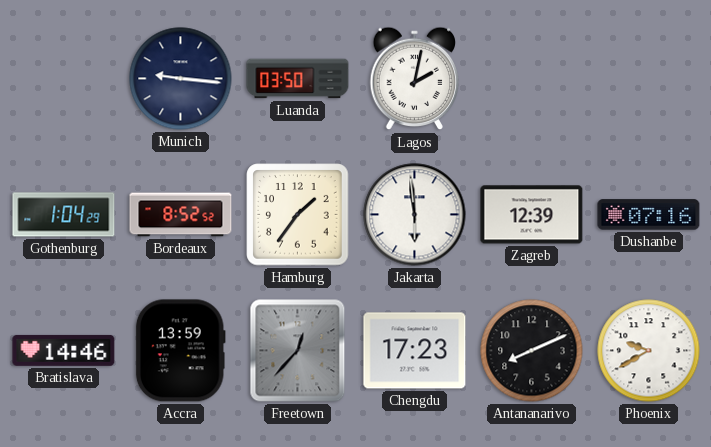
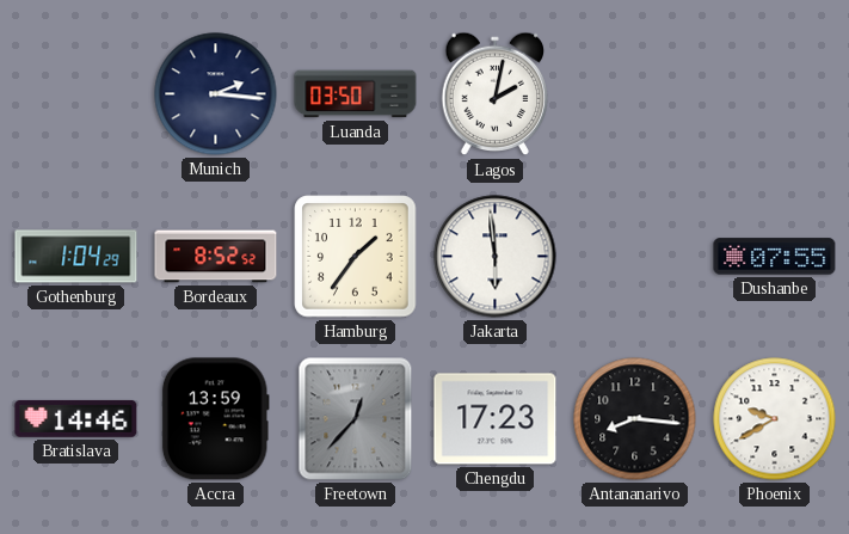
Munich: 9:16 -> 2:16 (216, 94)
Zagreb: 12:39 -> none (532, 215)
Dushanbe: 07:16 -> 07:55 (775, 257)
Antananarivo: 8:11 -> 8:16 (635, 419)
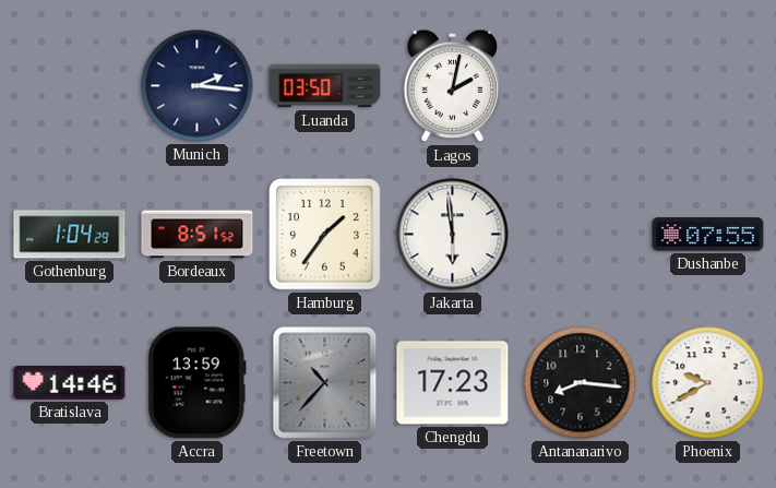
Bordeaux: 8:52 -> 8:51 (198, 235)
Freetown: 12:37 -> 10:37 (325, 383)
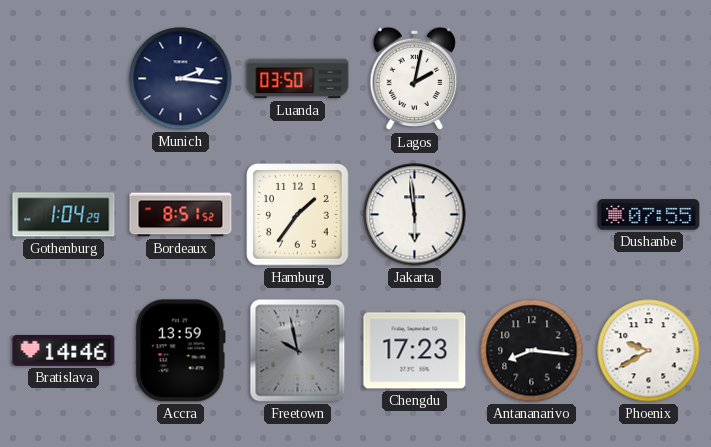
Freetown: 10:37 -> 9:58 (298, 351)
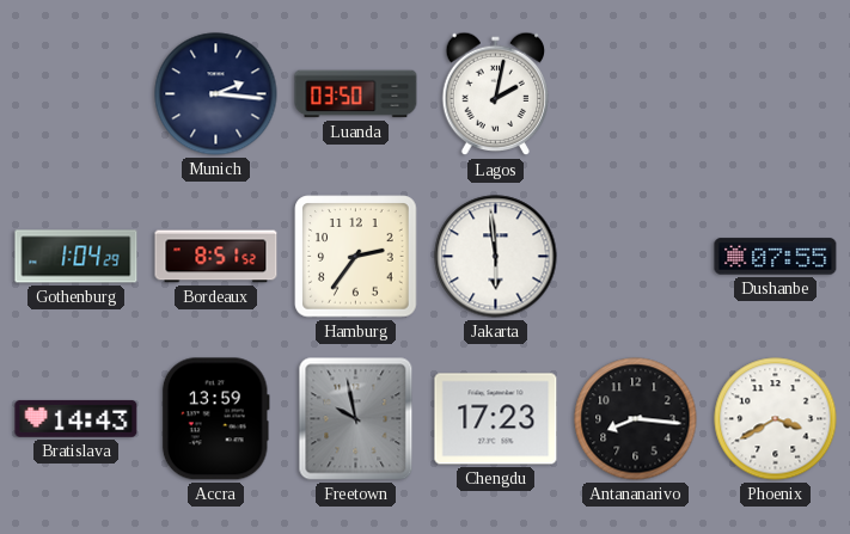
Hamburg: 1:36 -> 2:36 (356, 257)
Bratislava: 14:46 -> 14:43 (77, 418)
Phoenix: 9:40 -> 3:40 (776, 419)
